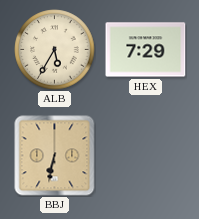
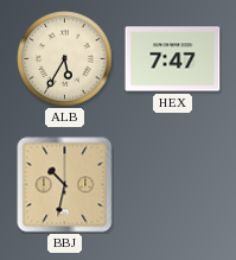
HEX: 7:29 -> 7:47 (173, 59)
BBJ: 6:32 -> 10:32 (65, 185)
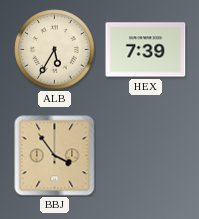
HEX: 7:47 -> 7:39 (146, 50)
BBJ: 10:32 -> 3:54 (55, 156)
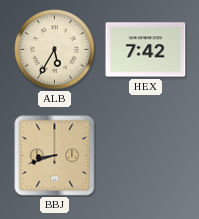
HEX: 7:39 -> 7:42 (146, 50)
BBJ: 3:54 -> 8:42 (55, 156)
